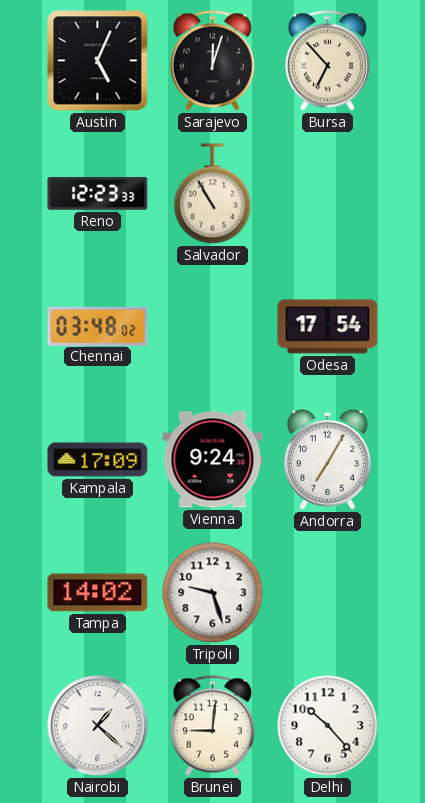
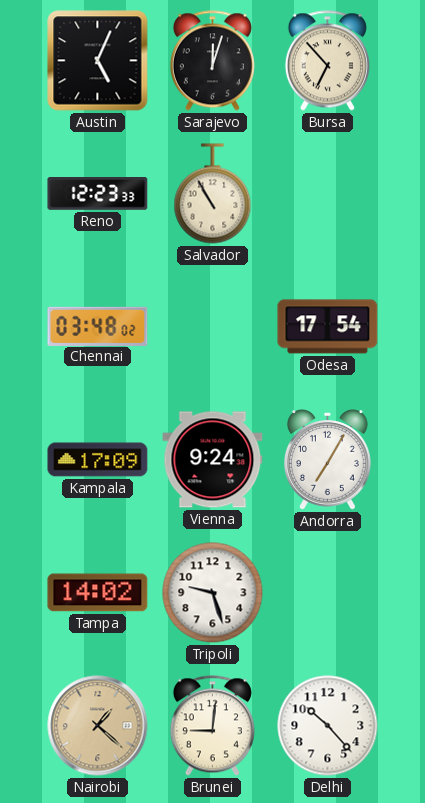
Nairobi dial: white -> champagne (98, 726)
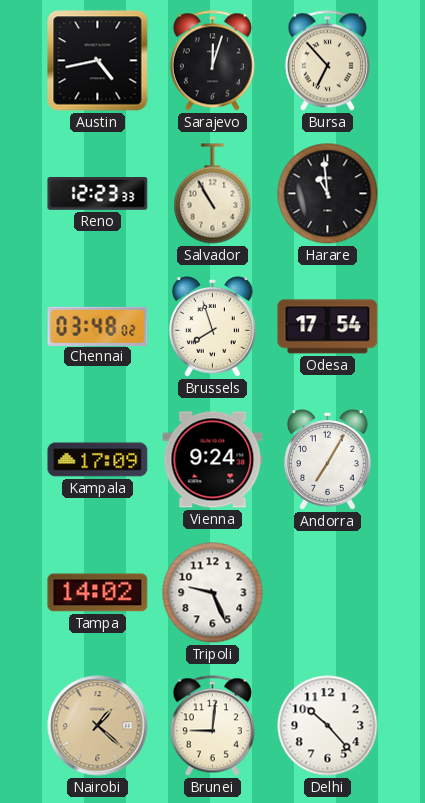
Austin: 5:04 -> 4:43 (98, 61)
Harare: none -> 10:59 (328, 194)
Brussels: none -> 7:57 (212, 327)
Tripoli: 9:27 -> 9:26 (213, 593)
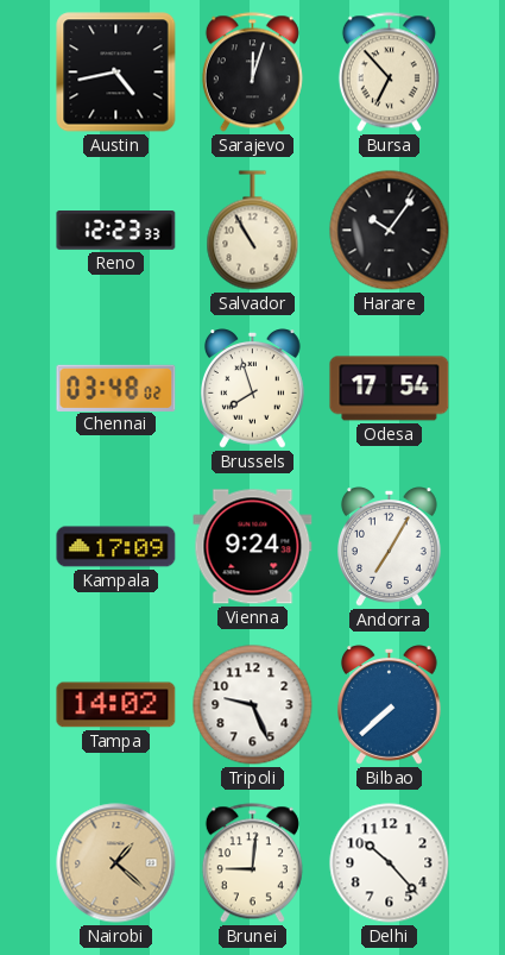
Harare: 10:59 -> 10:06 (390, 231)
Bilbao: none -> 7:38 (389, 705)
